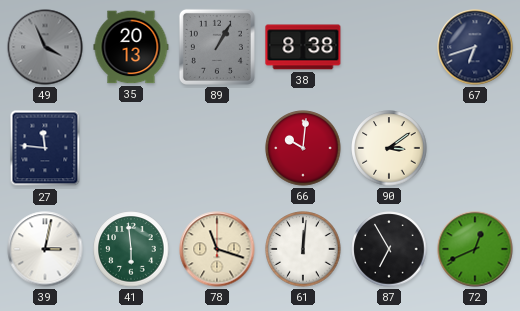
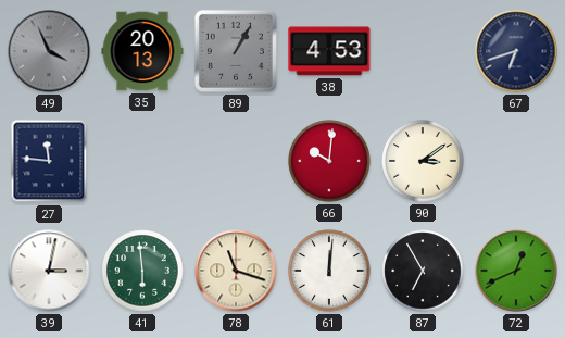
38: 8:38 -> 4:53 (329, 51)
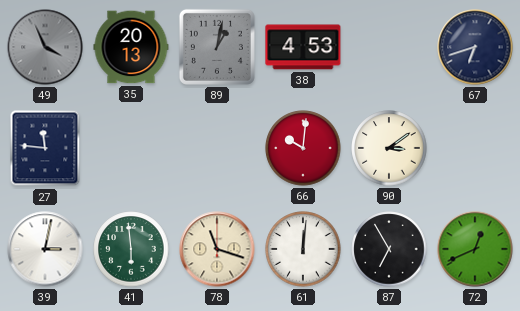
89: 1:05 -> 1:02 (217, 47)
